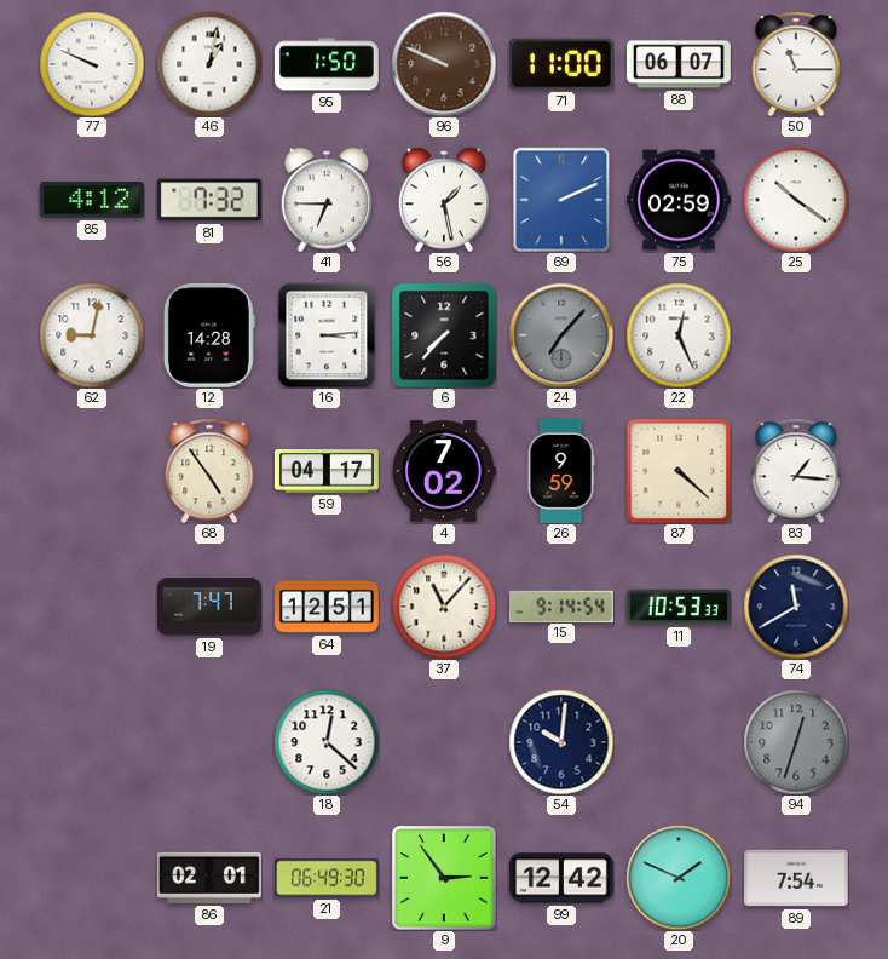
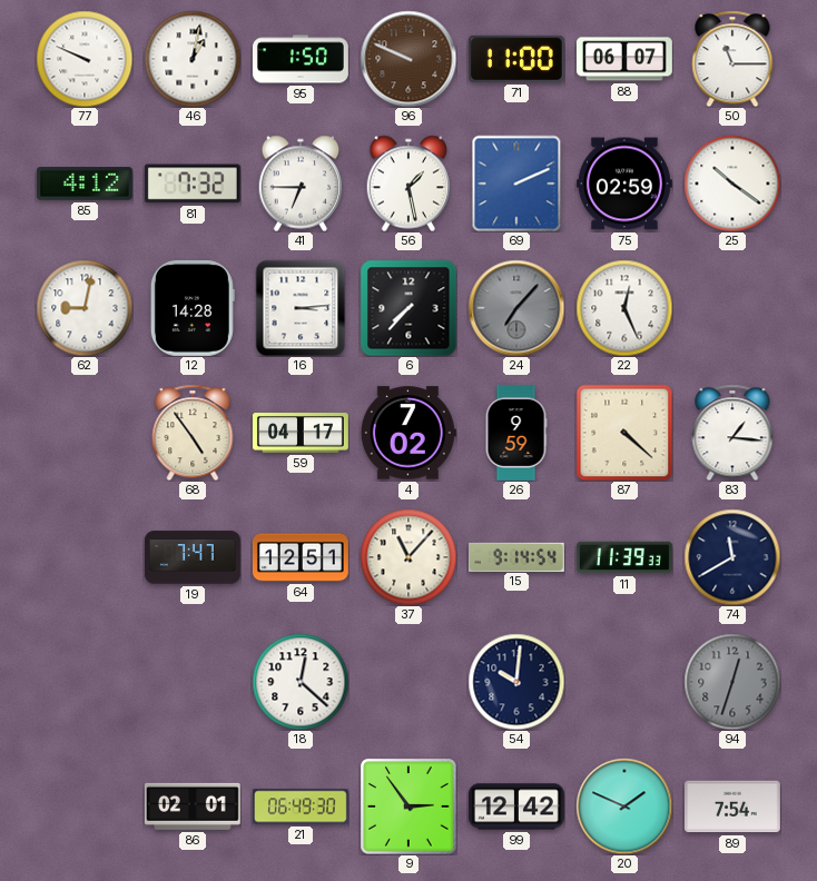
11: 10:53 -> 11:39 (624, 557)
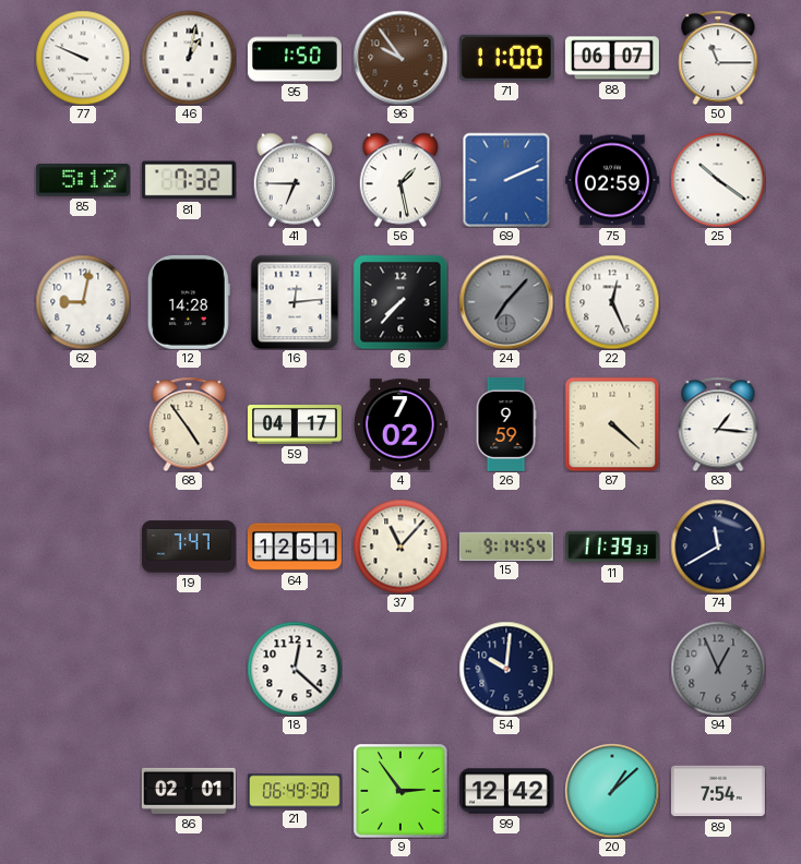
96: 9:49 -> 9:54 (400, 58)
85: 4:12 -> 5:12 (83, 180)
16: 3:14 -> 12:14 (295, 302)
94: 12:33 -> 12:56 (718, 669)
20: 1:49 -> 1:08 (612, 791)
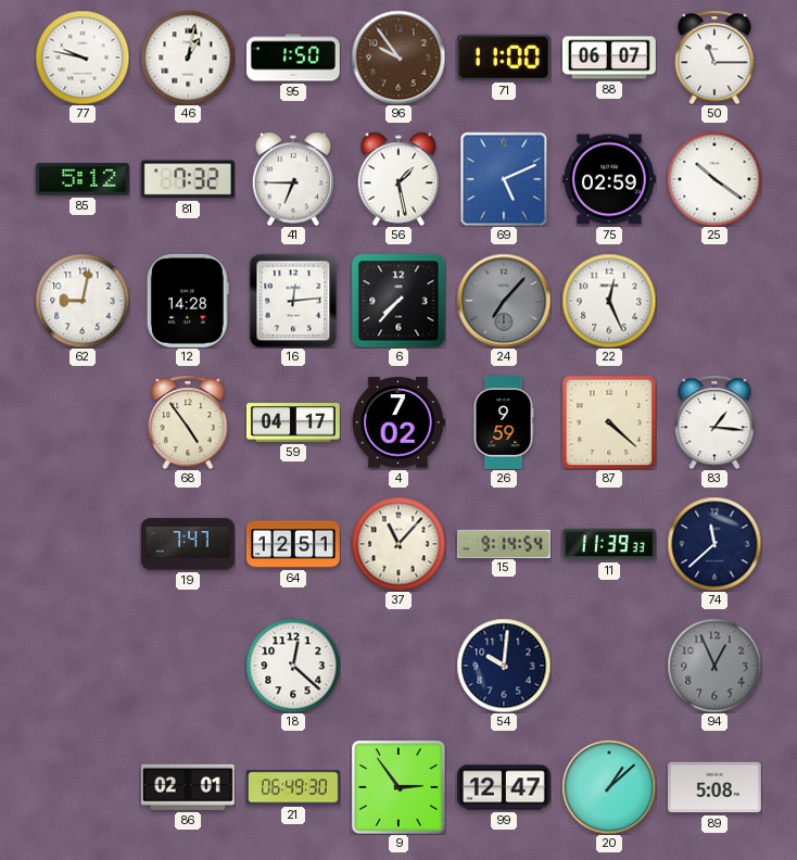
77: 9:49 -> 9:47 (83, 58)
69: 2:11 -> 5:11 (504, 179)
74: 11:40 -> 11:38 (714, 544)
99: 12:42 -> 12:47 (504, 787)
89: 7:54 -> 5:08 (714, 787)
